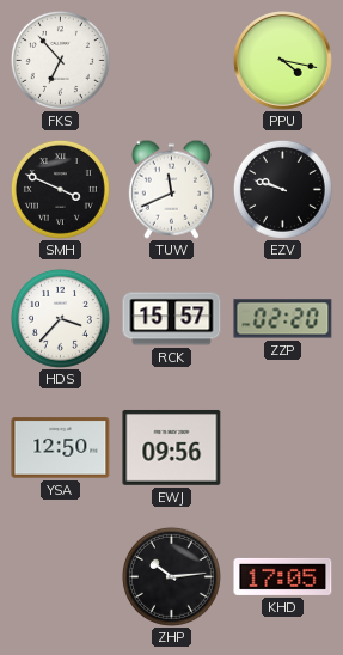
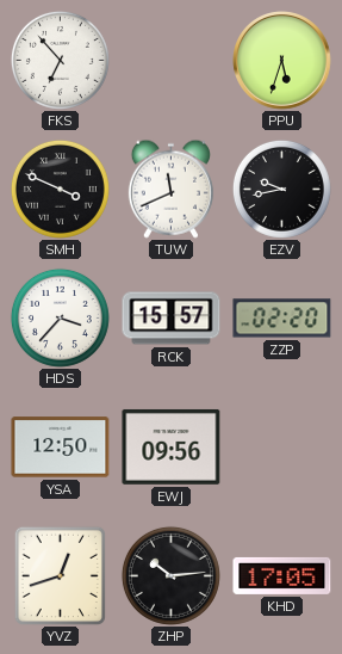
PPU: 4:17 -> 5:33 (282, 61)
EZV: 9:48 -> 9:43 (281, 189)
YVZ: none -> 12:42 (60, 575)
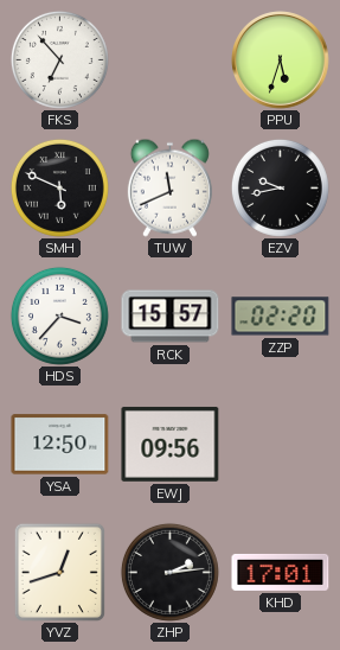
SMH: 3:49 -> 5:49 (59, 187)
ZHP: 10:14 -> 2:14 (169, 572)
KHD: 17:05 -> 17:01 (281, 572)
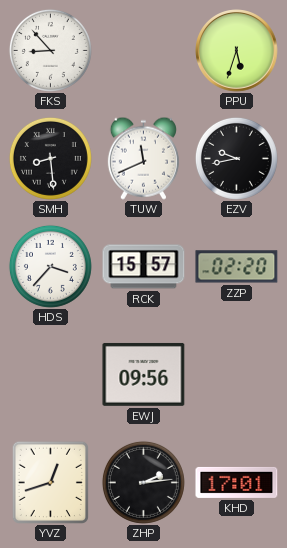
FKS: 6:53 -> 8:53 (50, 50)
SMH: 5:49 -> 8:29 (50, 158)
YSA: 12:50 -> none (60, 445)
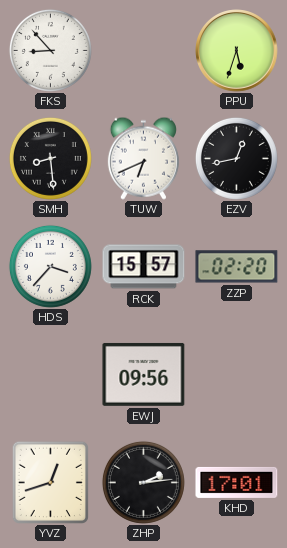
TUW: 11:41 -> 6:41 (143, 158)
EZV: 9:43 -> 12:43 (236, 158)
